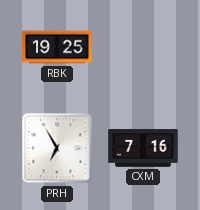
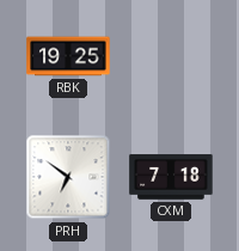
PRH: 6:55 -> 6:51 (68, 177)
CXM: 7:16 -> 7:18 (171, 177)
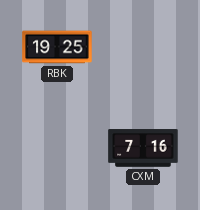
PRH: 6:51 -> none (68, 177)
CXM: 7:18 -> 7:16 (143, 148)
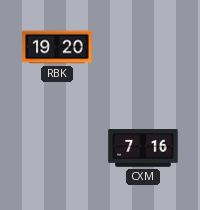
RBK: 19:25 -> 19:20 (57, 47)
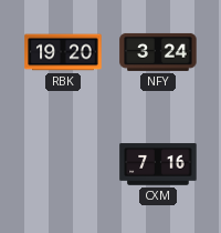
NFY: none -> 3:24 (158, 52)
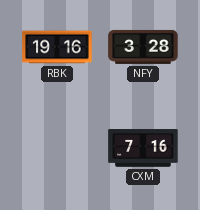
RBK: 19:20 -> 19:16 (57, 47)
NFY: 3:24 -> 3:28 (143, 47)
